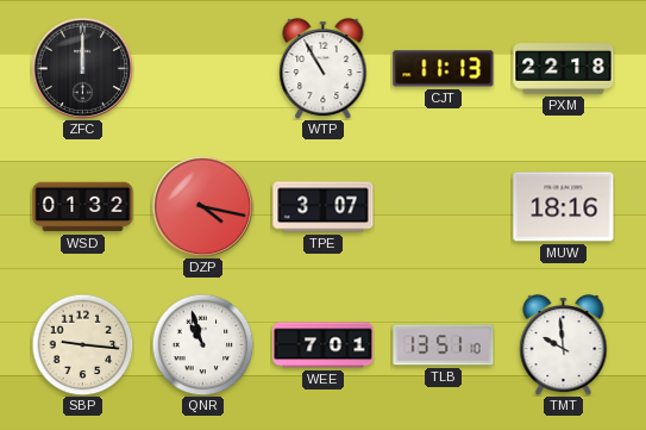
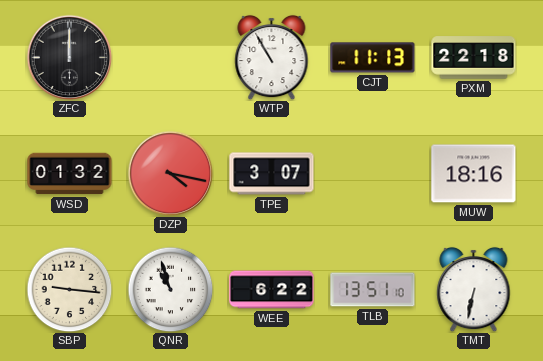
WEE: 7:01 -> 6:22 (272, 290)
TMT: 9:59 -> 6:32 (474, 289)
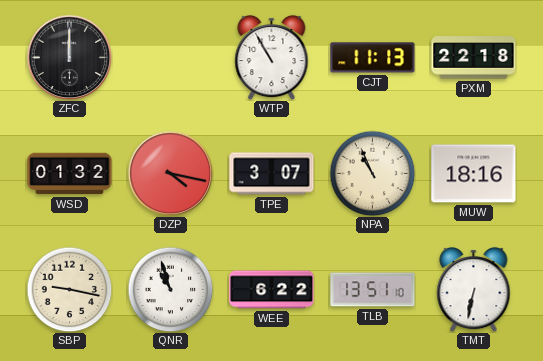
NPA: none -> 10:56 (372, 173)
SBP: 9:16 -> 9:17 (69, 289)
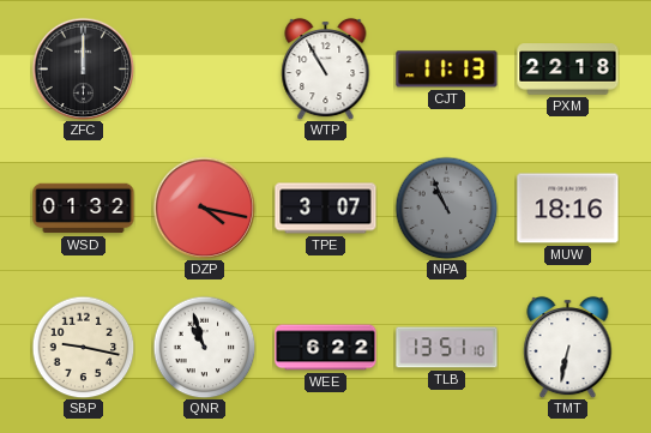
NPA dial: cream -> grey (446, 208)
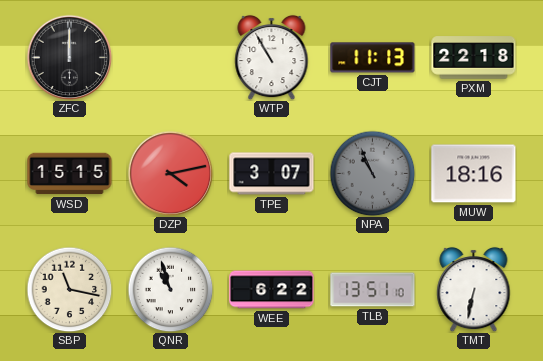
WSD: 01:32 -> 15:15 (70, 174)
DZP: 4:17 -> 4:13 (170, 173)
SBP: 9:17 -> 11:17 (69, 289)
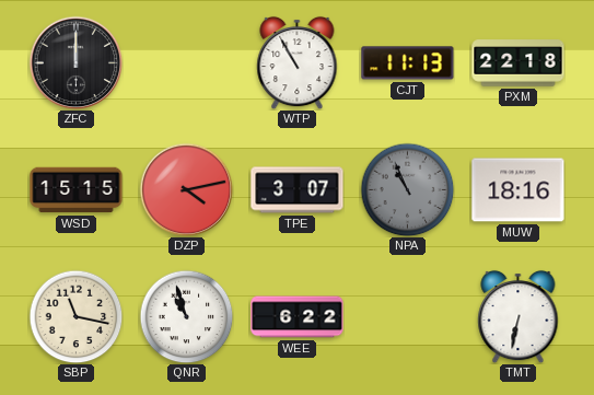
TLB: 13:51 -> none (373, 290)
